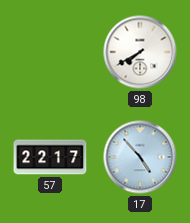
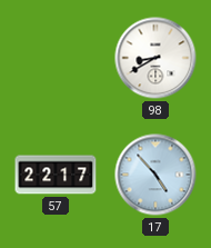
98: 7:40 -> 8:40 (155, 58)
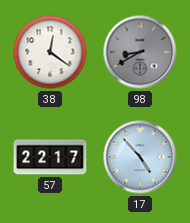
38: none -> 12:21 (50, 52)
98 dial: white -> grey (140, 52)
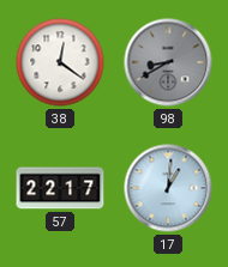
17: 4:53 -> 1:01 (168, 188)
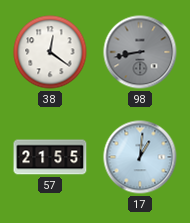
98: 8:40 -> 8:43 (140, 52)
57: 22:17 -> 21:55 (50, 157)
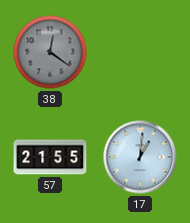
38 dial: white -> grey (50, 52)
98: 8:43 -> none (140, 52)
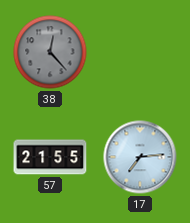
38: 12:21 -> 12:23 (50, 52)
17: 1:01 -> 7:14 (140, 157)
